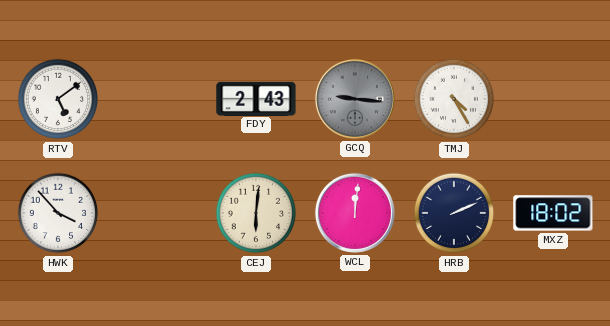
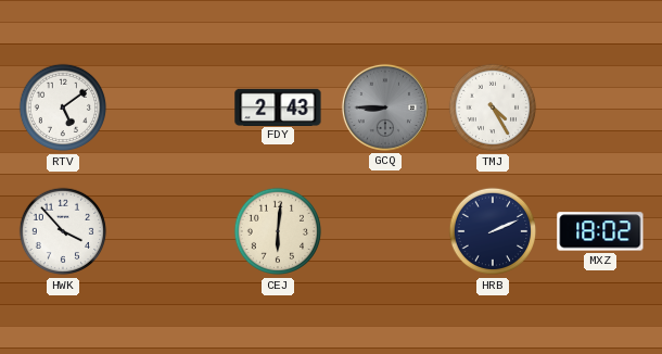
GCQ: 9:16 -> 8:45 (385, 108)
WCL: 12:01 -> none (355, 213)
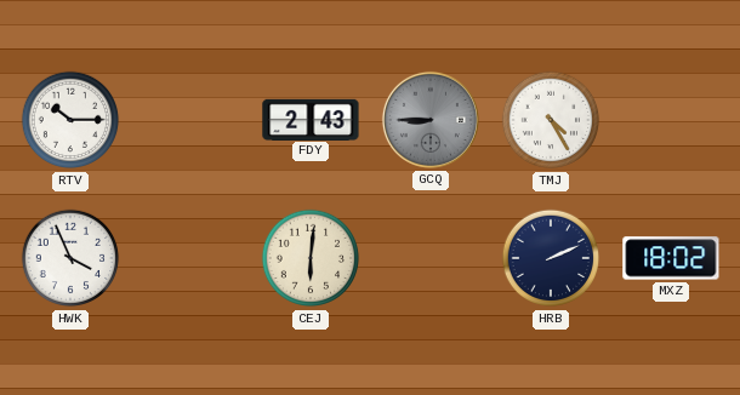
RTV: 5:09 -> 10:15 (70, 120)
HWK: 3:53 -> 3:56 (70, 258)
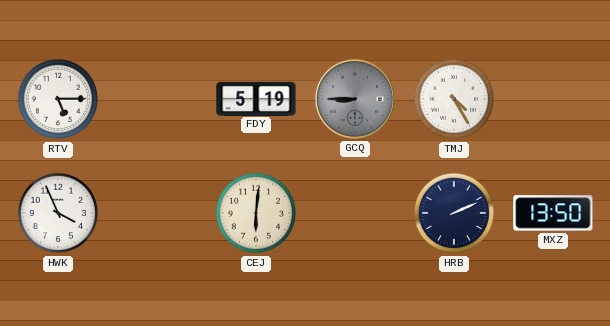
RTV: 10:15 -> 5:15 (58, 99)
FDY: 2:43 -> 5:19 (256, 98)
MXZ: 18:02 -> 13:50 (553, 213)
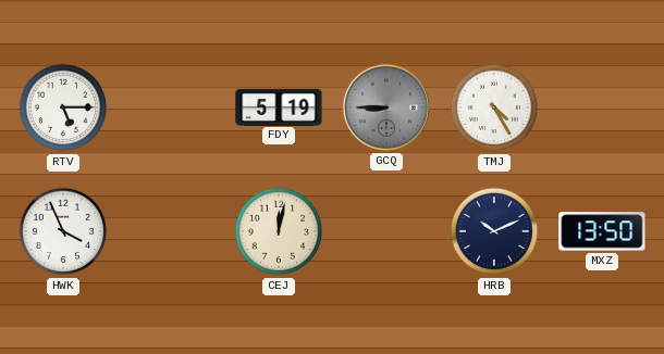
CEJ: 6:01 -> 12:02 (279, 231)
HRB: 2:11 -> 10:11 (494, 231)
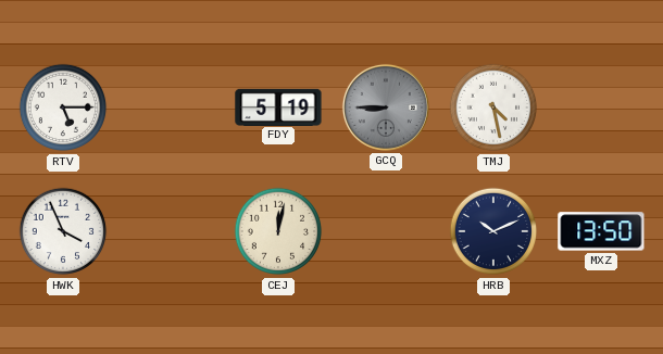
TMJ: 4:25 -> 4:28 (493, 108)
